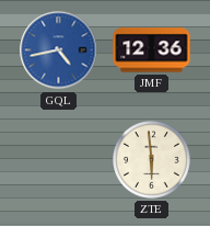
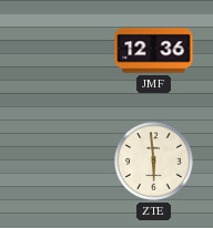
GQL: 4:43 -> none (59, 50)
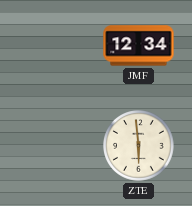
JMF: 12:36 -> 12:34 (139, 46)
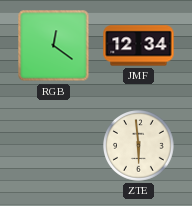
RGB: none -> 12:21 (54, 46)
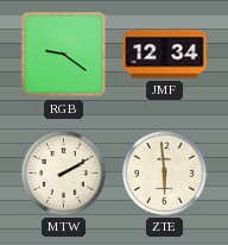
RGB: 12:21 -> 9:21 (64, 55)
MTW: none -> 2:10 (64, 174)
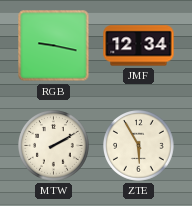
RGB: 9:21 -> 9:17 (54, 46)
ZTE: 5:59 -> 5:55 (139, 146)
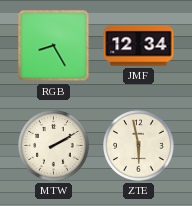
RGB: 9:17 -> 8:25 (54, 46)
ZTE: 5:55 -> 5:58 (139, 146)
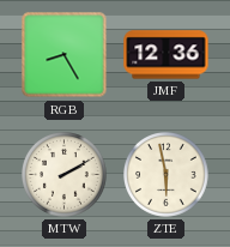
JMF: 12:34 -> 12:36 (167, 55)
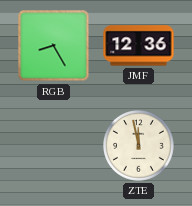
MTW: 2:10 -> none (65, 175)
ZTE: 5:58 -> 11:58 (139, 146)
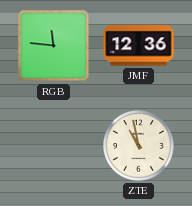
RGB: 8:25 -> 11:46 (54, 46)
ZTE: 11:58 -> 10:58 (139, 146)
